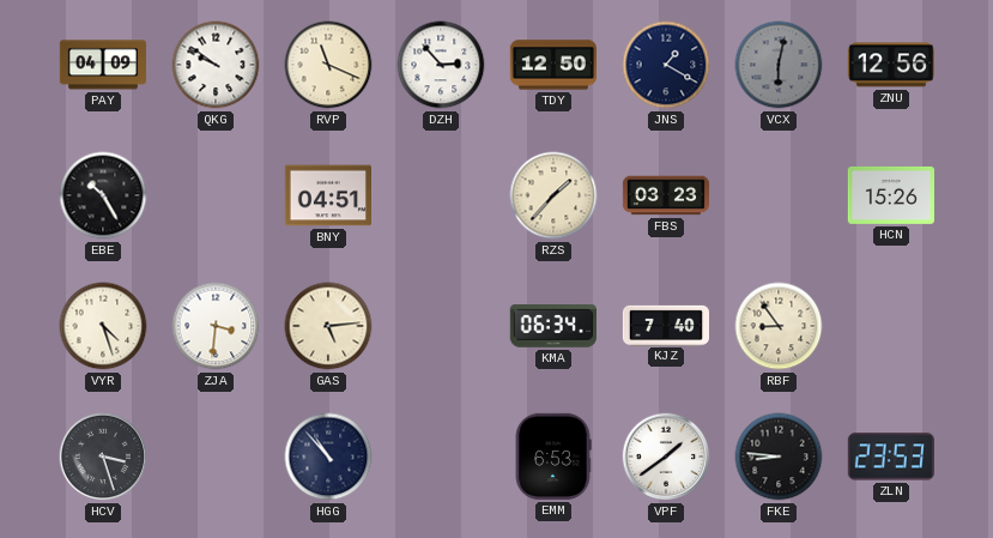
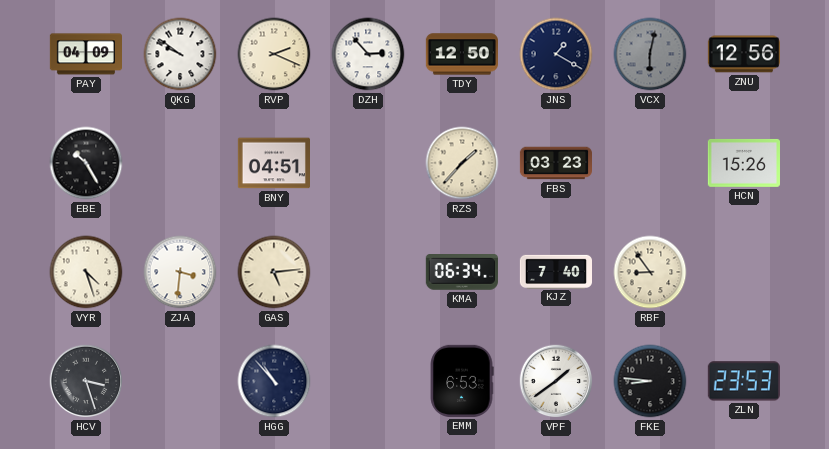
RVP: 11:19 -> 2:19 (274, 54)
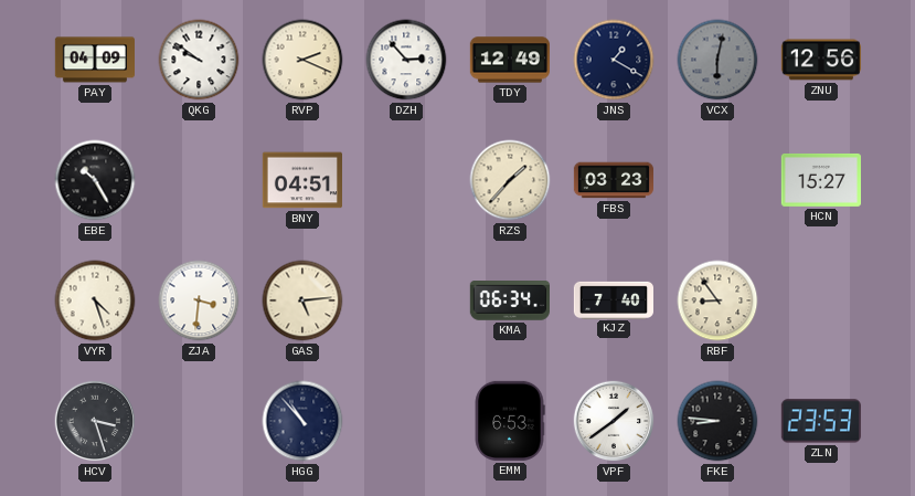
TDY: 12:50 -> 12:49 (509, 60)
HCN: 15:26 -> 15:27 (820, 180)
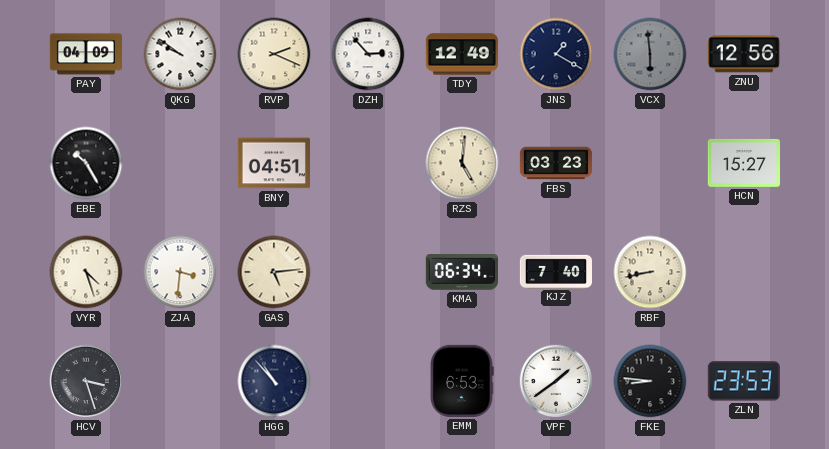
VCX: 6:02 -> 5:59 (650, 54)
RZS: 1:37 -> 5:01 (462, 163)
RBF: 8:54 -> 8:43 (650, 272)
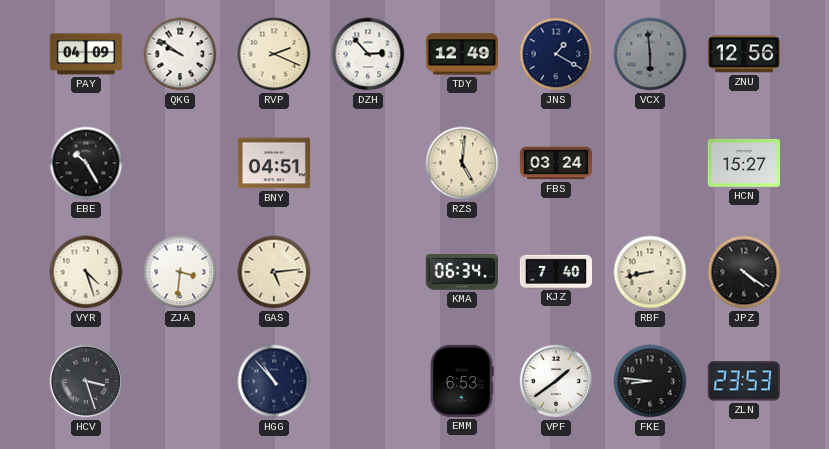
FBS: 03:23 -> 03:24 (555, 163)
JPZ: none -> 4:21 (744, 272)
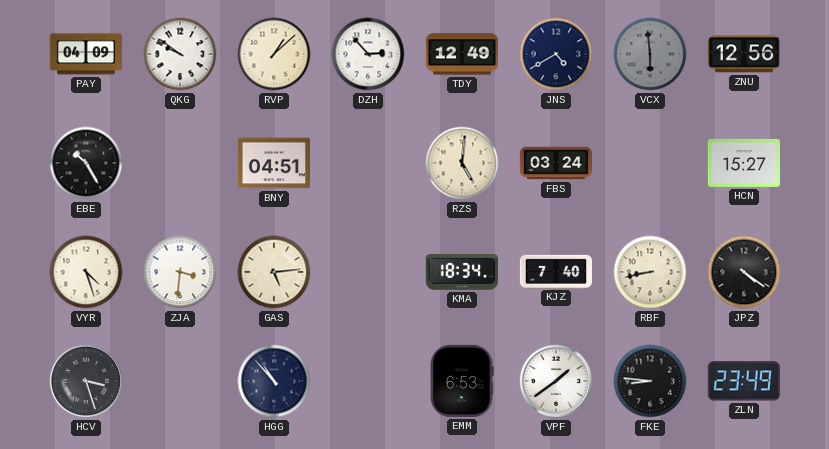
RVP: 2:19 -> 1:08 (274, 54)
JNS: 1:20 -> 4:40 (556, 54)
KMA: 06:34 -> 18:34 (462, 272)
ZLN: 23:53 -> 23:49 (744, 381)
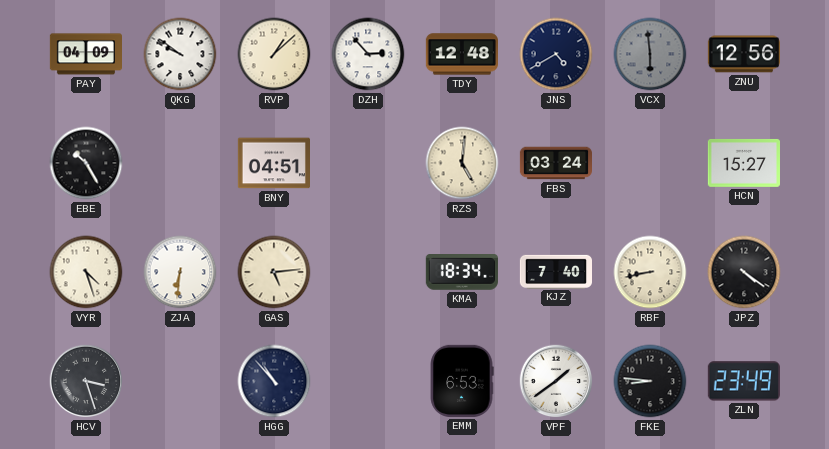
TDY: 12:49 -> 12:48 (461, 54)
ZJA: 3:31 -> 6:31 (180, 272)
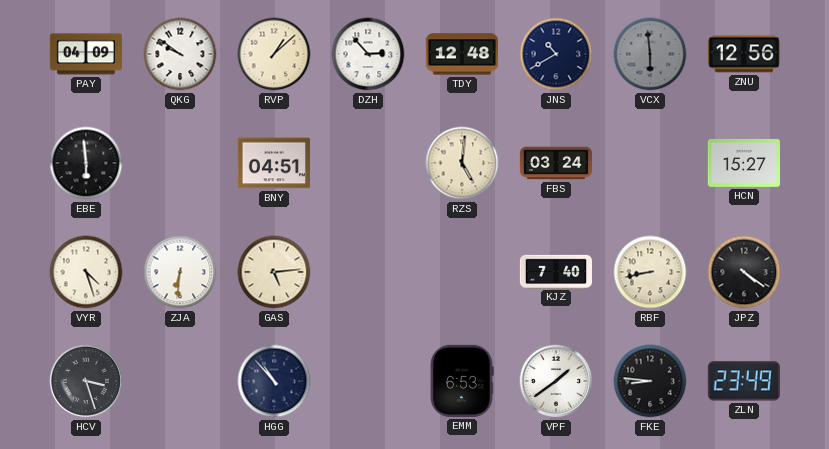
JNS: 4:40 -> 10:40 (556, 54)
EBE: 10:25 -> 5:59 (86, 163)
KMA: 18:34 -> none (462, 272)
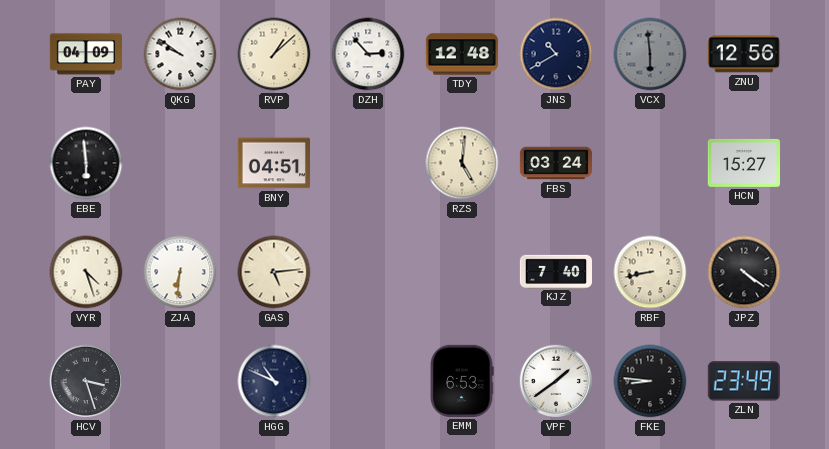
HGG: 10:53 -> 10:49 (274, 381)
